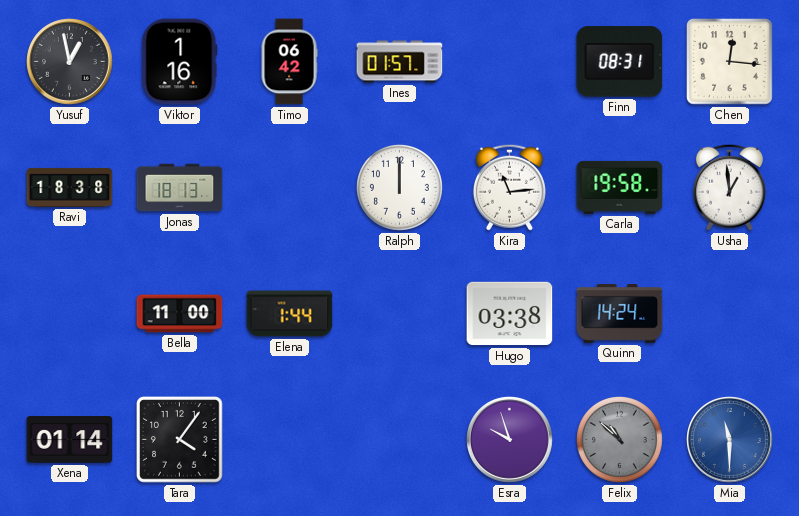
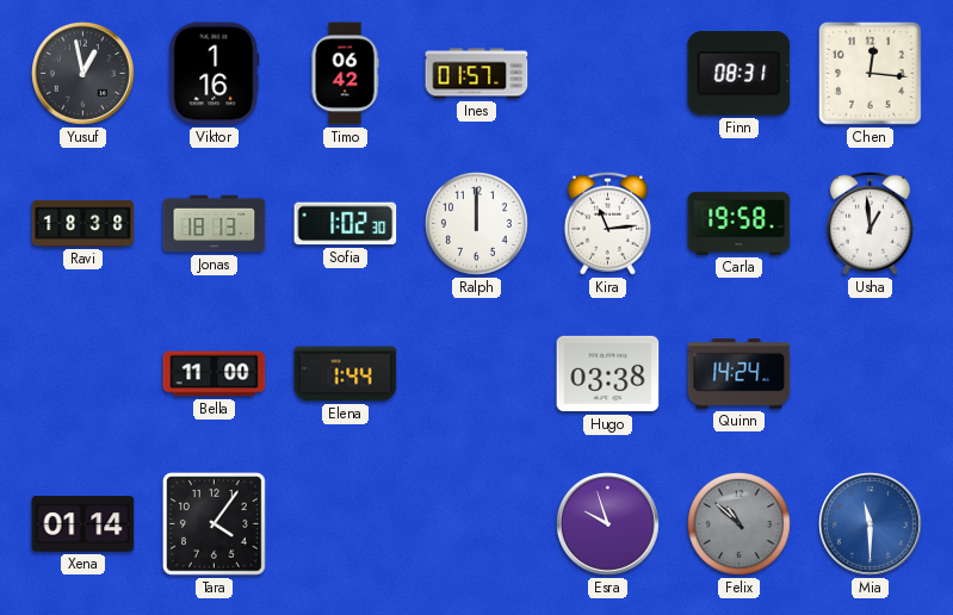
Sofia: none -> 1:02 (346, 224)
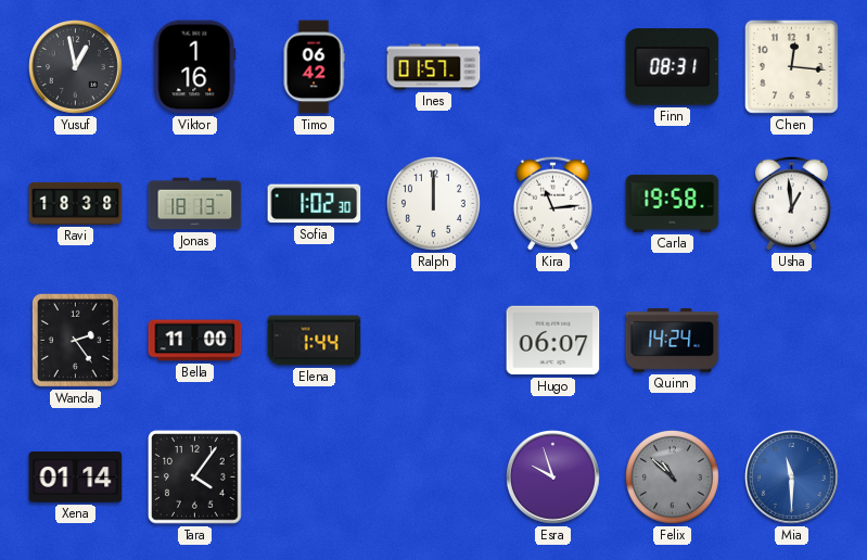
Wanda: none -> 2:24 (75, 340)
Hugo: 03:38 -> 06:07 (553, 341)
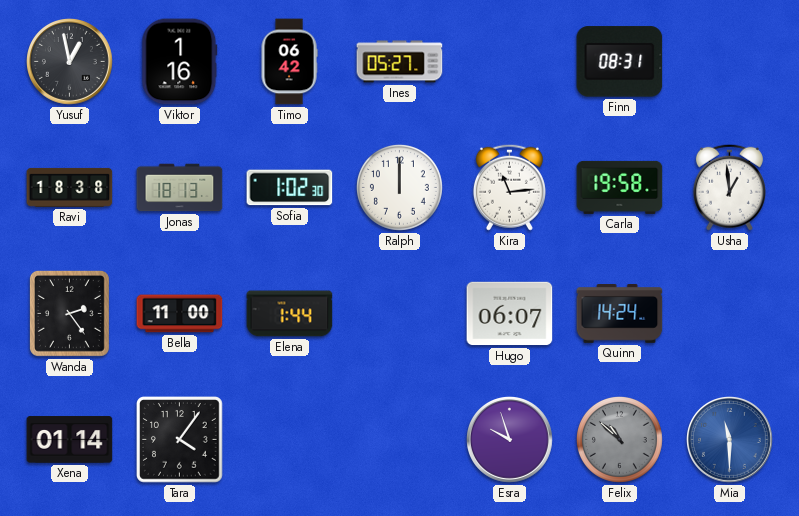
Ines: 01:57 -> 05:27 (400, 62)
Chen: 12:16 -> none (792, 67)
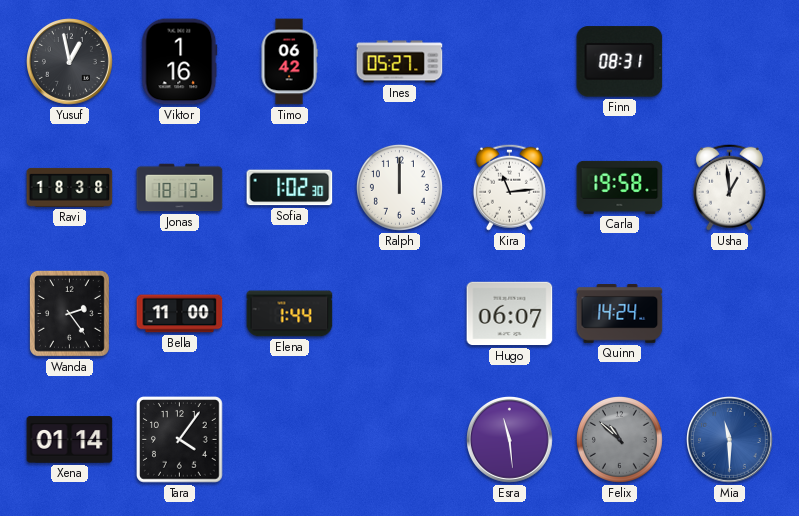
Esra: 9:57 -> 11:29 (510, 440)
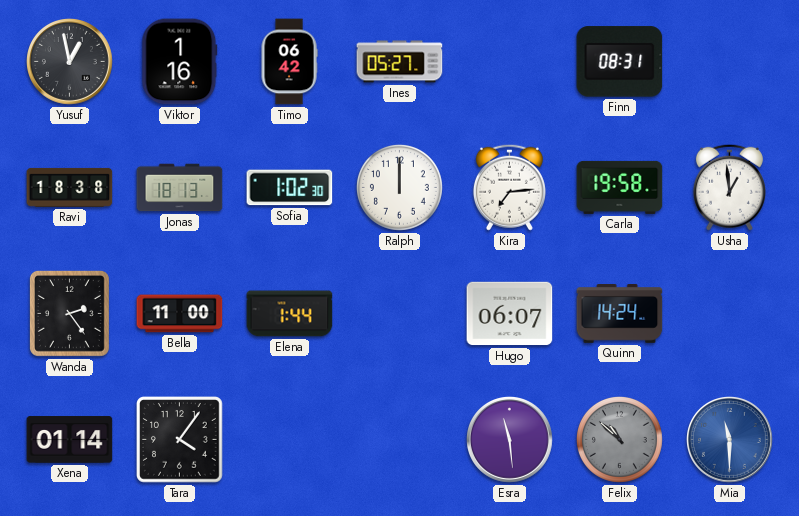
Kira: 11:14 -> 7:14 (509, 187)
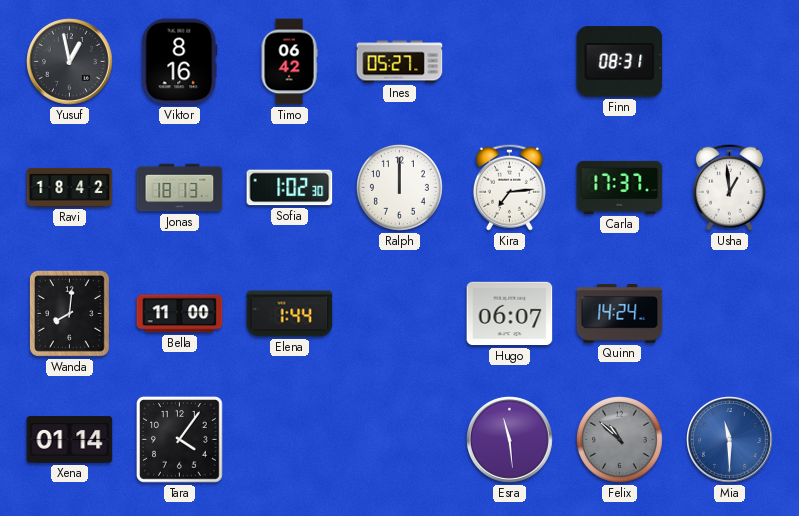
Viktor: 1:16 -> 8:16 (180, 62)
Ravi: 18:38 -> 18:42 (70, 187)
Carla: 19:58 -> 17:37 (620, 187)
Wanda: 2:24 -> 8:01 (69, 313)
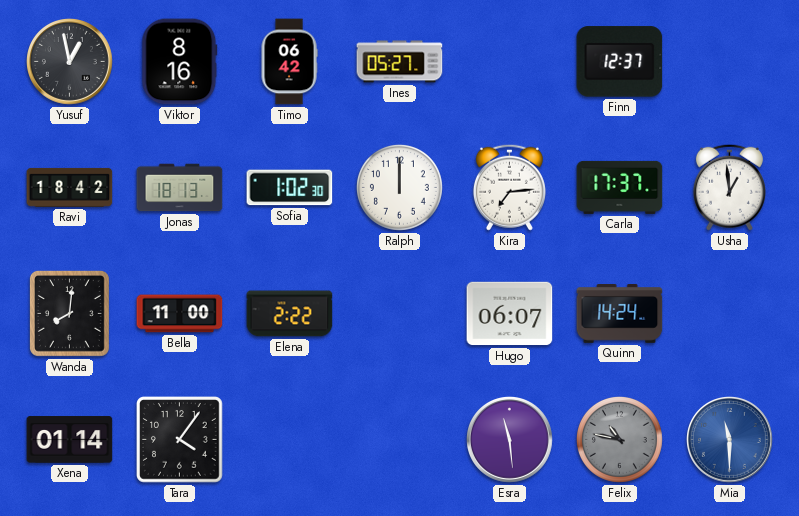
Finn: 08:31 -> 12:37 (620, 62)
Elena: 1:44 -> 2:22 (290, 314)
Felix: 10:52 -> 10:47 (619, 439)
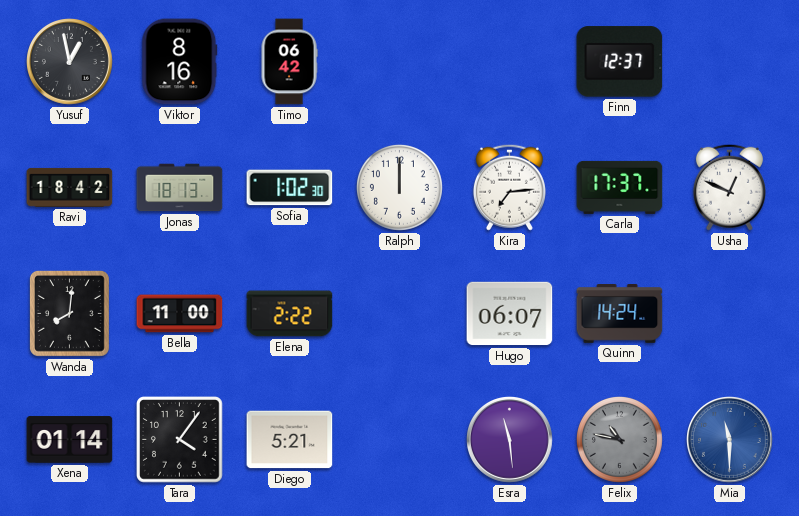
Ines: 05:27 -> none (400, 62)
Usha: 12:59 -> 12:49 (729, 187)
Diego: none -> 5:21 (290, 440)
